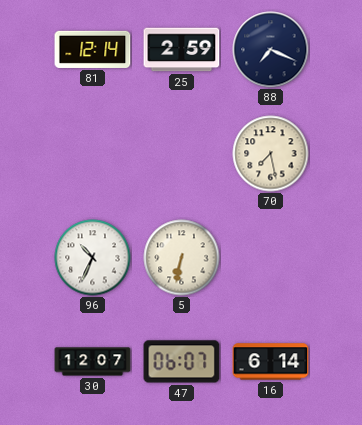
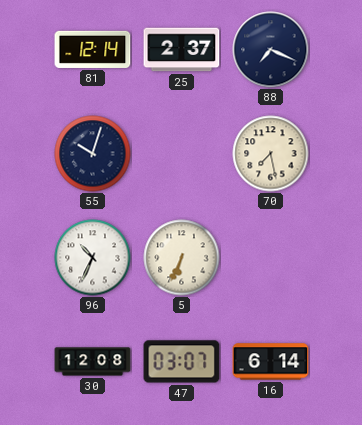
25: 2:59 -> 2:37 (182, 50)
55: none -> 10:03 (93, 154)
5: 6:32 -> 6:34 (182, 258)
30: 12:07 -> 12:08 (93, 362)
47: 06:07 -> 03:07 (182, 362)
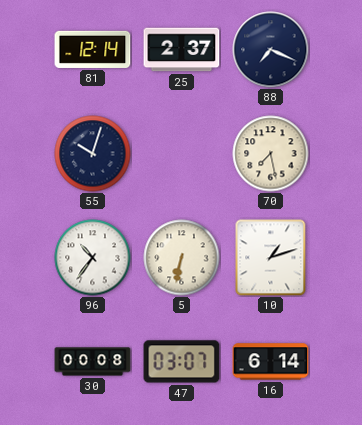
96: 10:34 -> 10:36 (93, 258)
5: 6:34 -> 6:32 (182, 258)
10: none -> 1:12 (271, 258)
30: 12:08 -> 00:08 (93, 362)
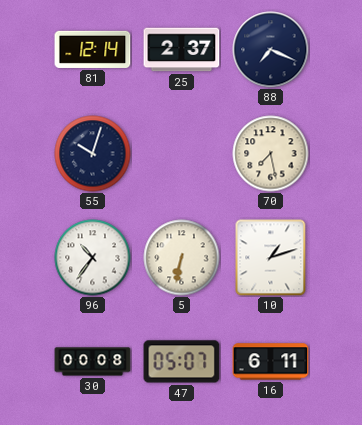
47: 03:07 -> 05:07 (182, 362)
16: 6:14 -> 6:11 (271, 362)
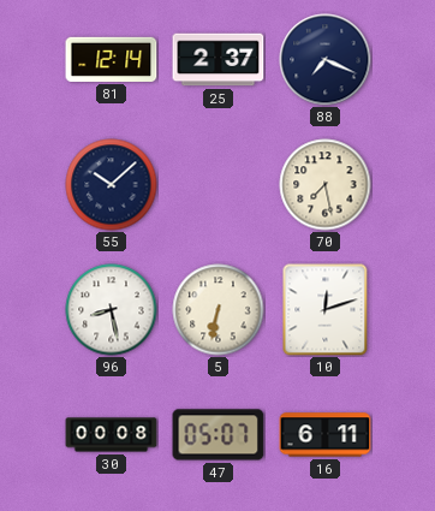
55: 10:03 -> 10:08 (112, 185)
96: 10:36 -> 8:28 (112, 310)
10: 1:12 -> 12:12 (326, 310)
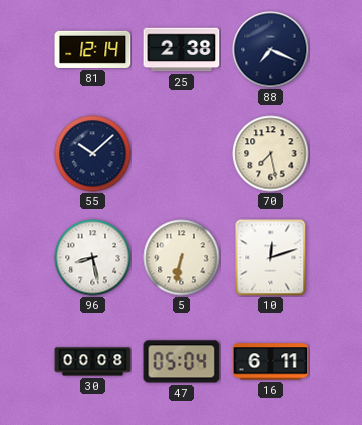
25: 2:37 -> 2:38 (182, 50)
47: 05:07 -> 05:04 (182, 362)
